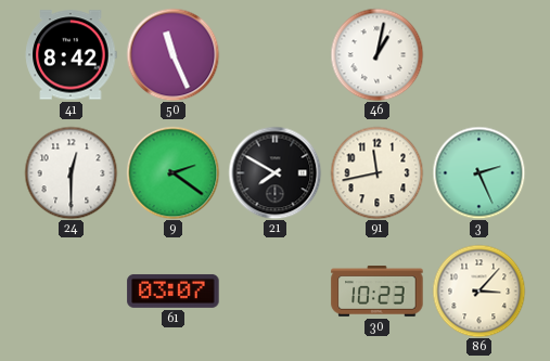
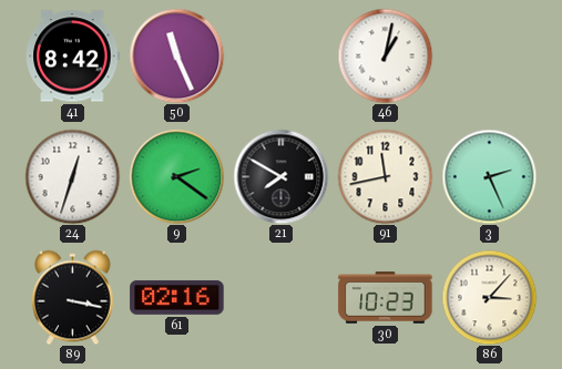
24: 12:30 -> 12:33 (72, 176)
89: none -> 3:17 (72, 297)
61: 03:07 -> 02:16 (177, 297)
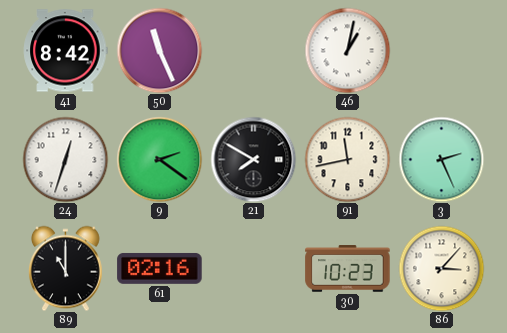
89: 3:17 -> 11:00 (65, 268)
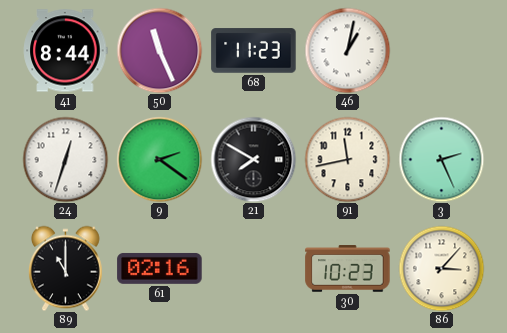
41: 8:42 -> 8:44 (66, 51)
68: none -> 11:23 (254, 51)
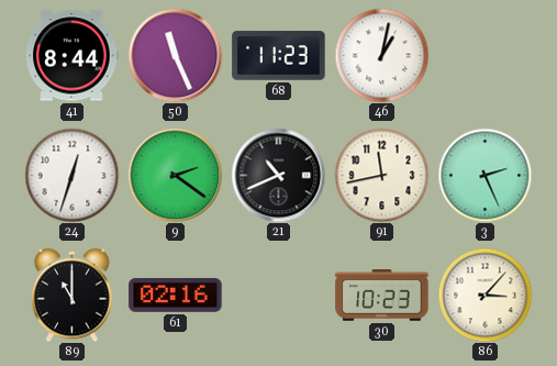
21: 7:50 -> 10:41 (278, 175)
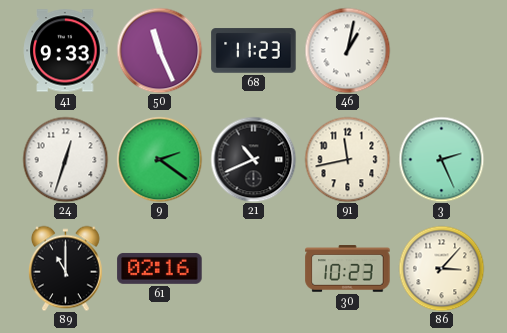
41: 8:44 -> 9:33 (66, 51)
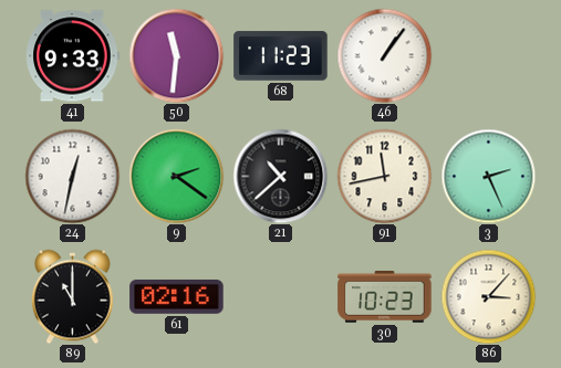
50: 11:26 -> 11:31 (176, 55)
46: 1:02 -> 1:06 (384, 55)
24: 12:33 -> 12:32 (72, 176)
21: 10:41 -> 10:38 (280, 176)
